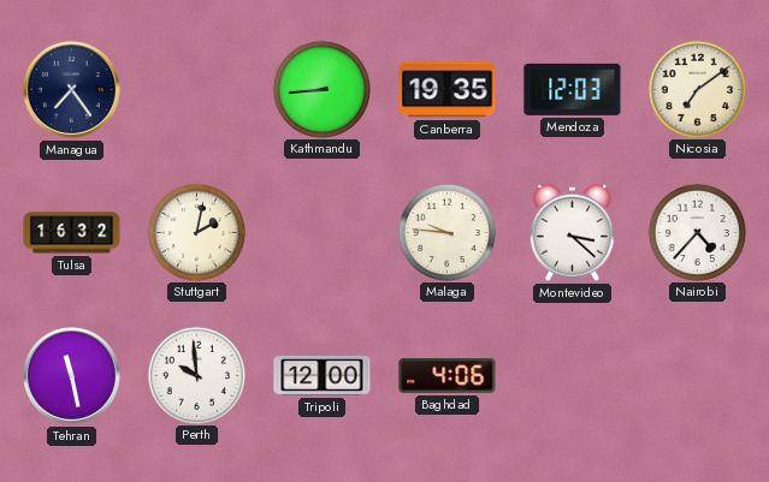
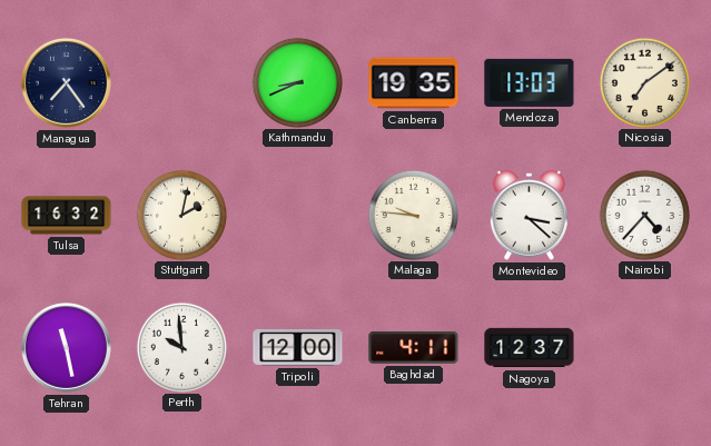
Kathmandu: 8:44 -> 8:41 (297, 82)
Mendoza: 12:03 -> 13:03 (530, 82)
Baghdad: 4:06 -> 4:11 (414, 347)
Nagoya: none -> 12:37 (530, 348)
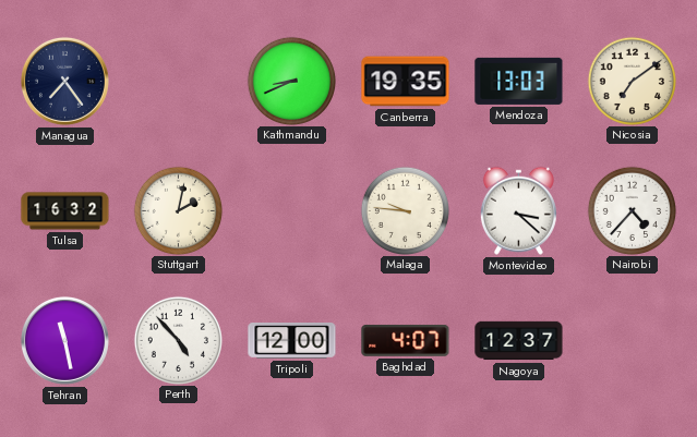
Perth: 9:59 -> 4:53 (178, 340)
Baghdad: 4:11 -> 4:07 (406, 340)
